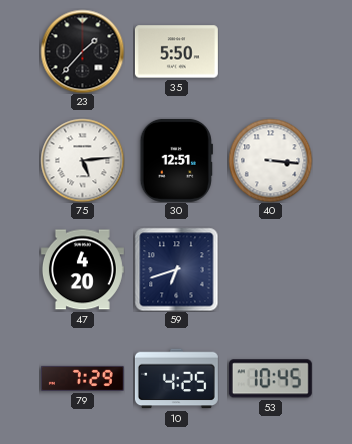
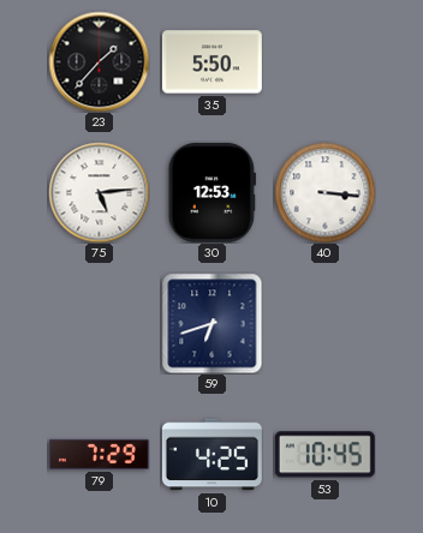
30: 12:51 -> 12:53 (211, 192)
47: 4:20 -> none (82, 270)
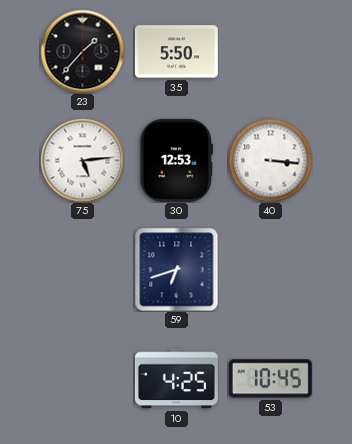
79: 7:29 -> none (99, 454)
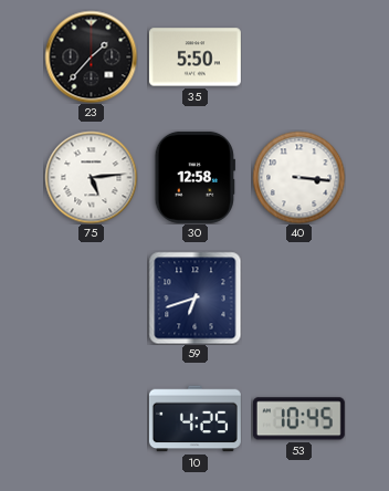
30: 12:53 -> 12:58 (195, 177)
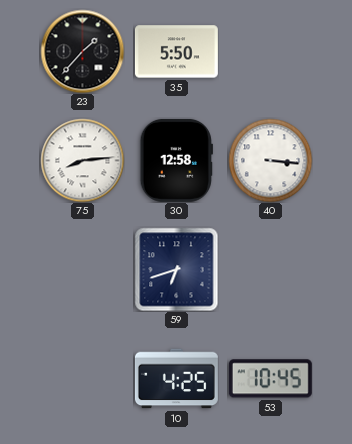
75: 5:14 -> 8:14 (82, 160)
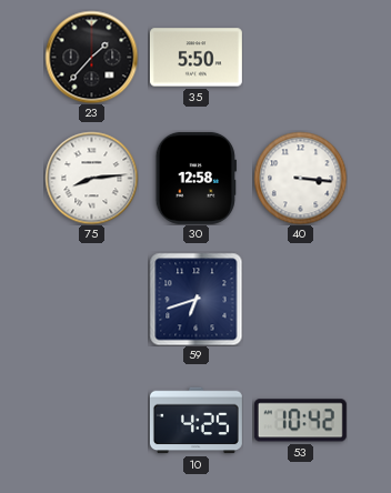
53: 10:45 -> 10:42 (300, 421)
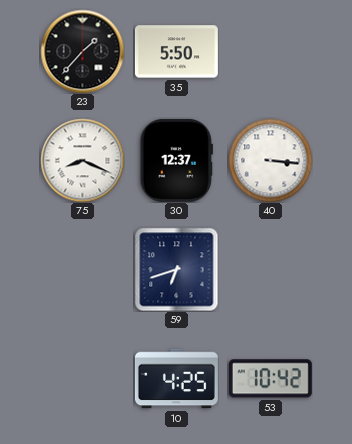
75: 8:14 -> 8:19 (82, 160)
30: 12:58 -> 12:37 (176, 160)
